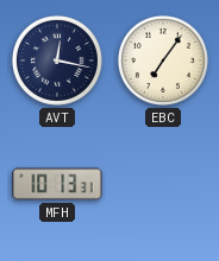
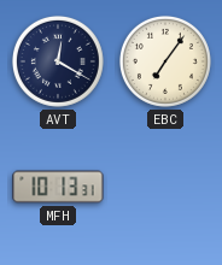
AVT: 12:17 -> 12:20 (58, 61)
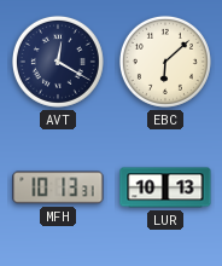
EBC: 7:06 -> 6:08 (165, 62)
LUR: none -> 10:13 (165, 187)
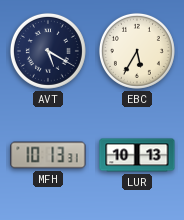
AVT: 12:20 -> 5:20 (48, 51)
EBC: 6:08 -> 5:35 (137, 51)
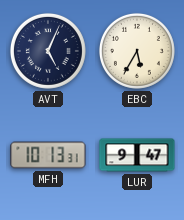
AVT: 5:20 -> 5:04 (48, 51)
LUR: 10:13 -> 9:47 (137, 155)
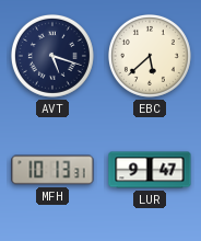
AVT: 5:04 -> 5:18 (52, 56)
EBC: 5:35 -> 5:38 (150, 56)
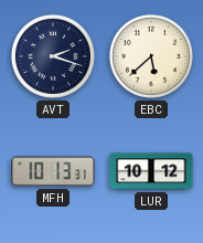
AVT: 5:18 -> 2:18 (53, 56)
LUR: 9:47 -> 10:12 (151, 171)
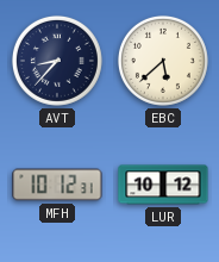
AVT: 2:18 -> 8:37 (57, 61)
MFH: 10:13 -> 10:12 (57, 185)
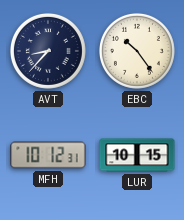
EBC: 5:38 -> 10:24 (137, 51)
LUR: 10:12 -> 10:15 (137, 155)
